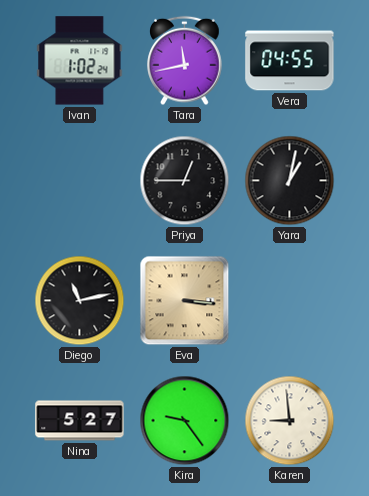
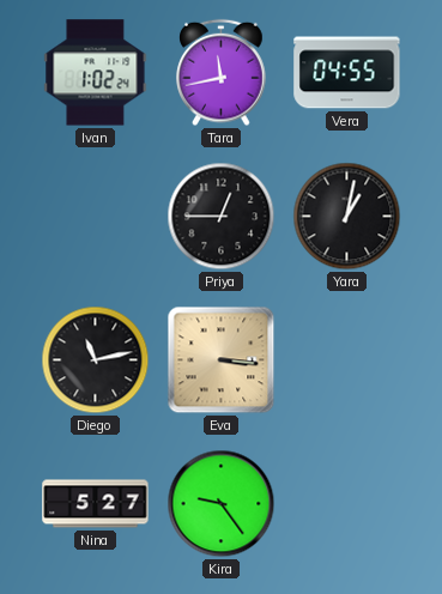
Karen: 8:59 -> none (290, 421)
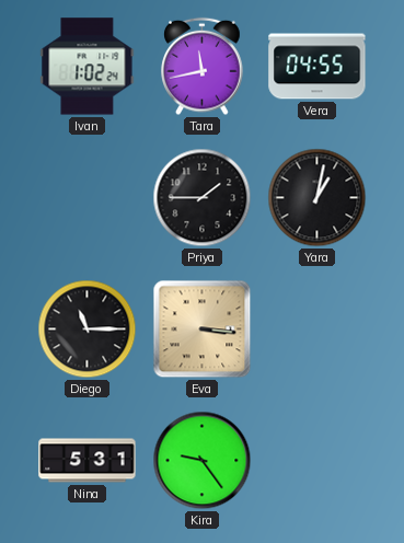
Priya: 12:45 -> 1:45 (203, 198)
Diego: 11:13 -> 11:15 (88, 330)
Nina: 5:27 -> 5:31 (88, 461)
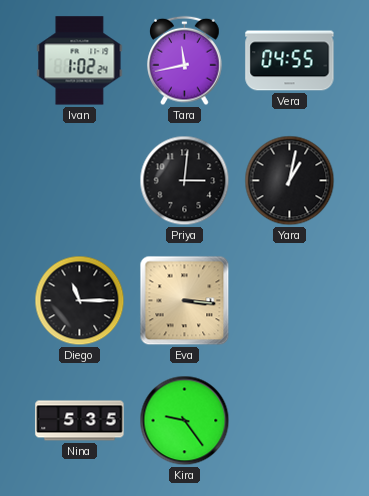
Priya: 1:45 -> 3:01 (185, 181)
Nina: 5:31 -> 5:35 (80, 421)
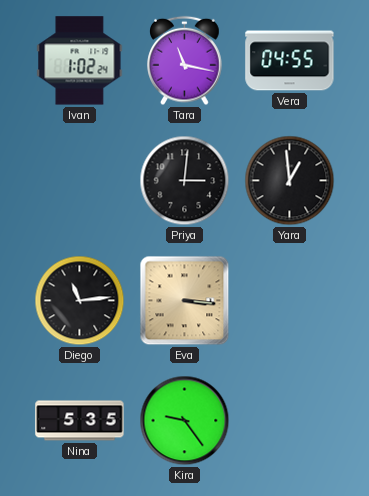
Tara: 11:43 -> 11:17 (185, 61)
Yara: 1:02 -> 12:59 (290, 181)
Diego: 11:15 -> 11:14 (80, 301)
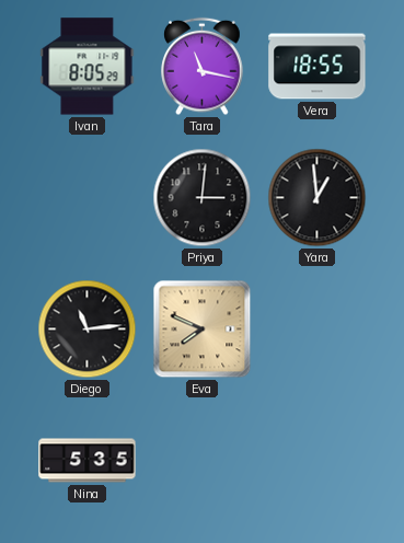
Ivan: 1:02 -> 8:05 (88, 67)
Vera: 04:55 -> 18:55 (318, 67)
Eva: 3:16 -> 7:49 (203, 330)
Kira: 9:24 -> none (185, 421)
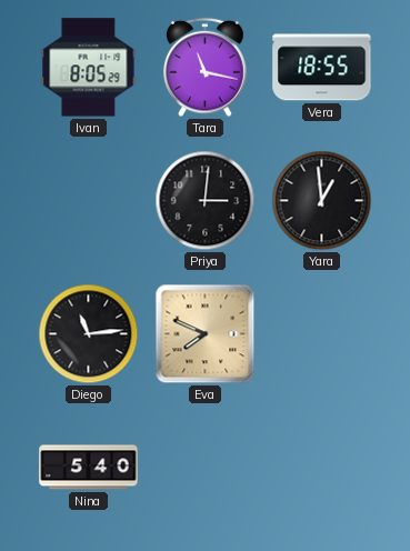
Nina: 5:35 -> 5:40 (89, 468)
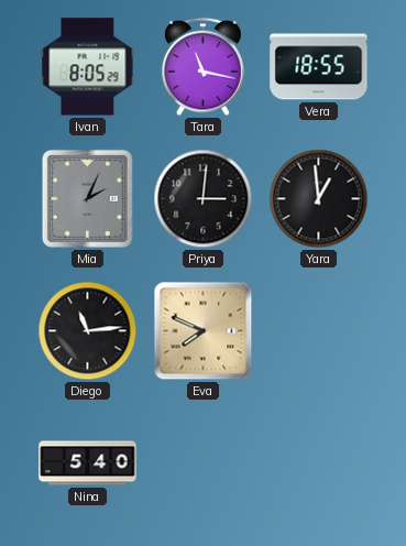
Mia: none -> 2:04 (87, 198)
